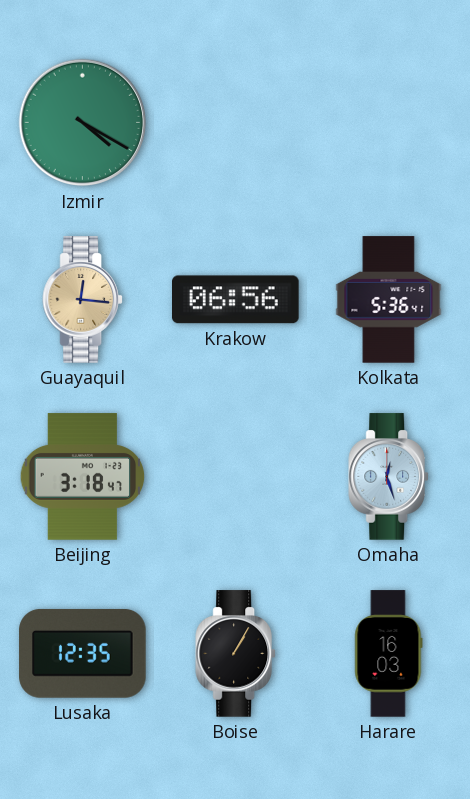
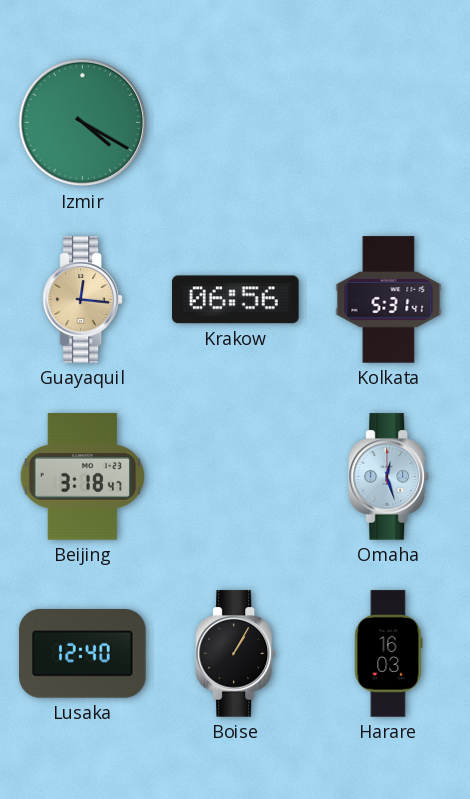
Kolkata: 5:36 -> 5:31 (389, 300)
Lusaka: 12:35 -> 12:40 (83, 653)
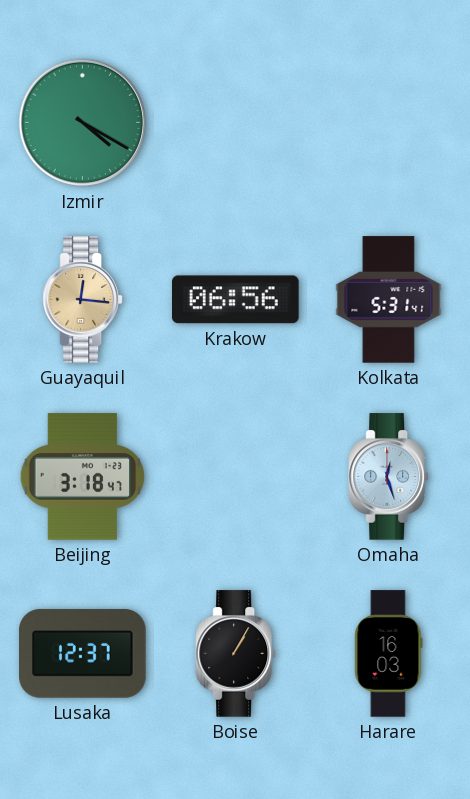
Lusaka: 12:40 -> 12:37 (83, 653)
